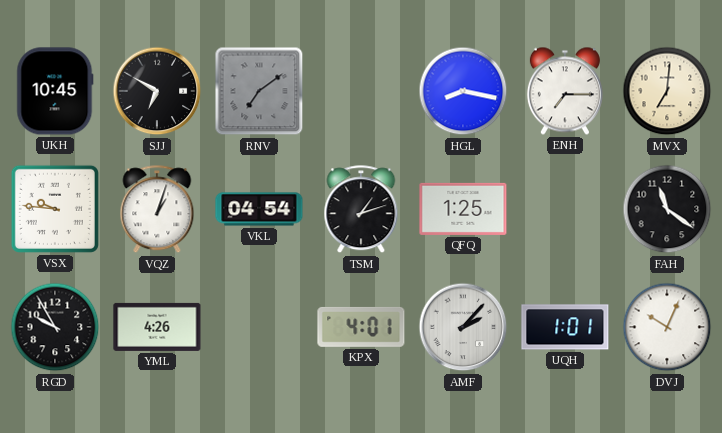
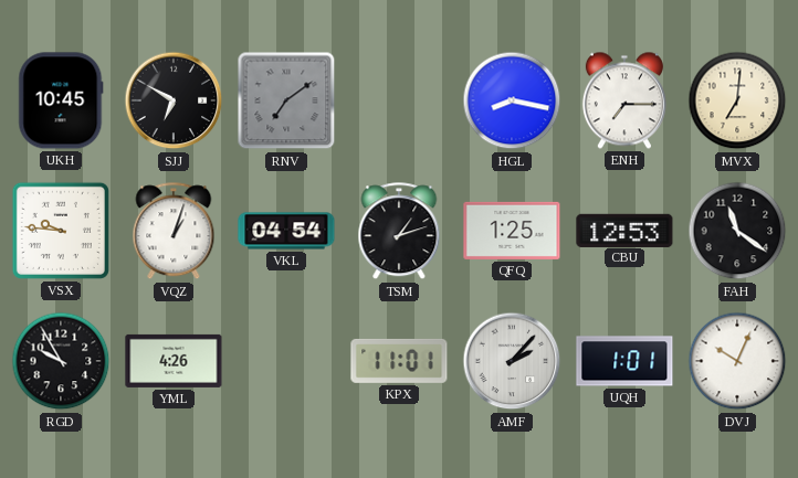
CBU: none -> 12:53 (624, 230)
KPX: 4:01 -> 11:01 (399, 361)
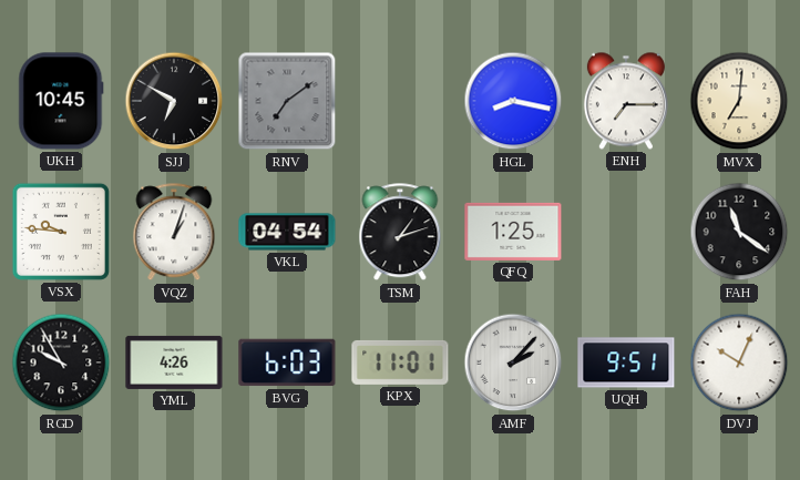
CBU: 12:53 -> none (624, 230)
BVG: none -> 6:03 (287, 362)
UQH: 1:01 -> 9:51 (626, 362)
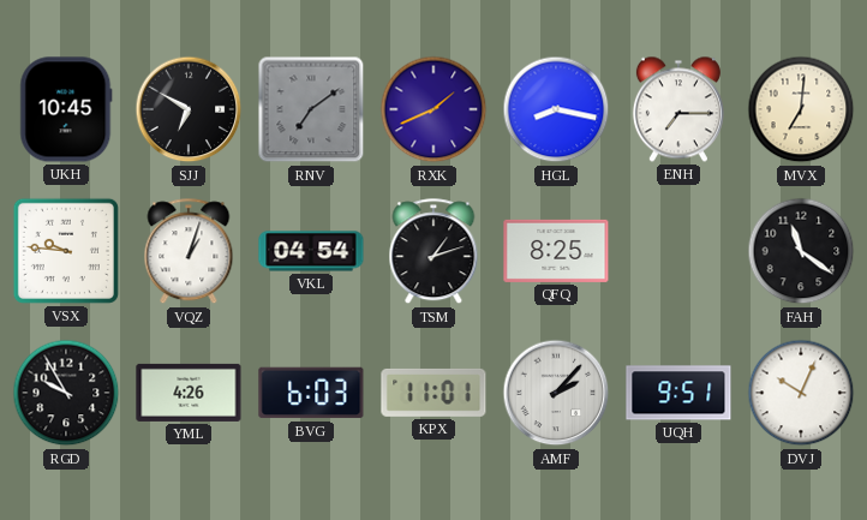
RXK: none -> 1:41 (433, 109)
QFQ: 1:25 -> 8:25 (556, 251)
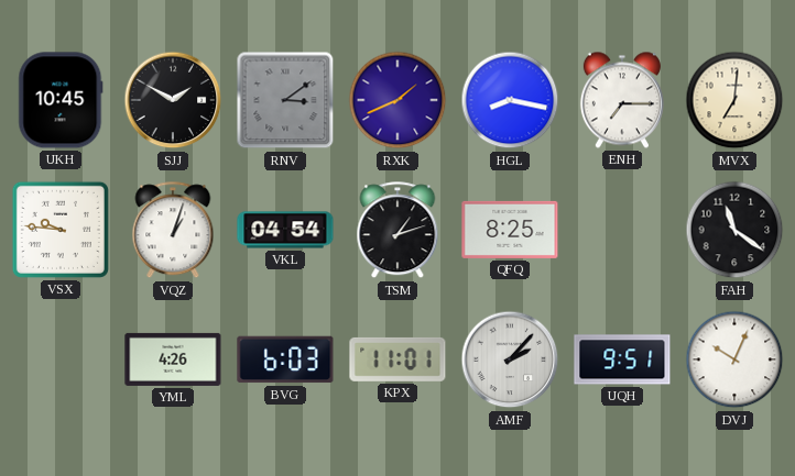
SJJ: 6:50 -> 1:50 (173, 100)
RNV: 7:09 -> 3:09 (285, 100)
RGD: 9:55 -> none (66, 393)
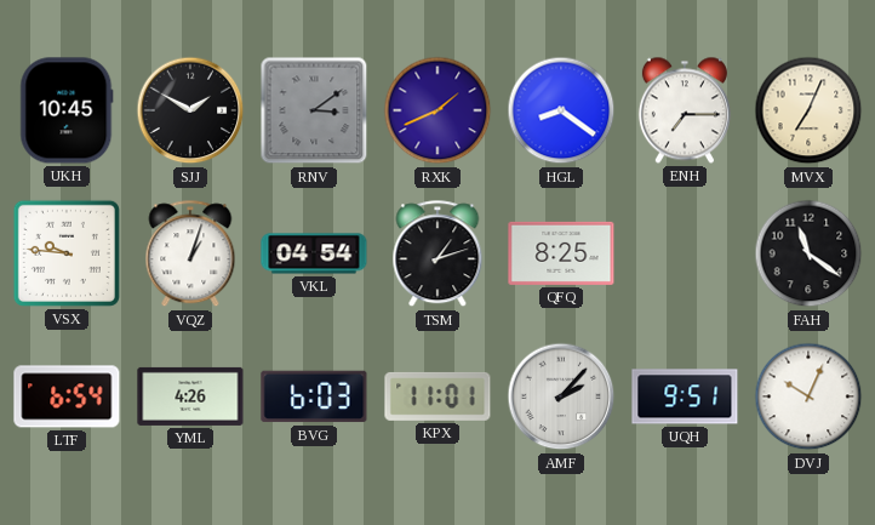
HGL: 8:17 -> 8:21 (561, 110)
MVX: 7:01 -> 7:04 (808, 110)
LTF: none -> 6:54 (67, 396)
